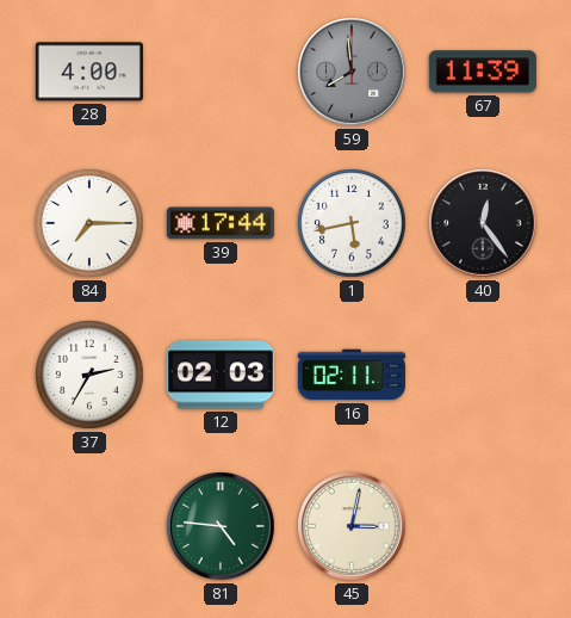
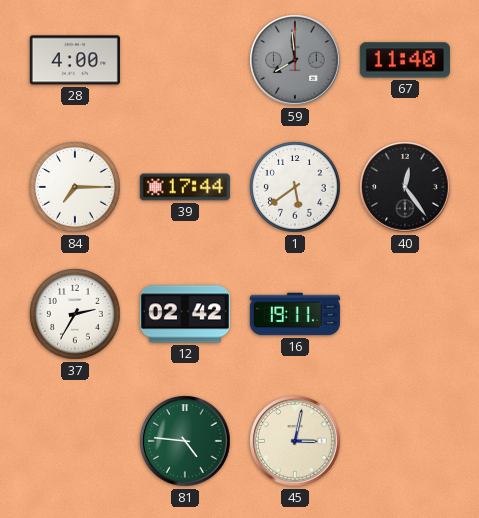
67: 11:39 -> 11:40 (405, 60)
1: 5:43 -> 5:39 (295, 187)
12: 02:03 -> 02:42 (185, 314)
16: 02:11 -> 19:11 (295, 314)
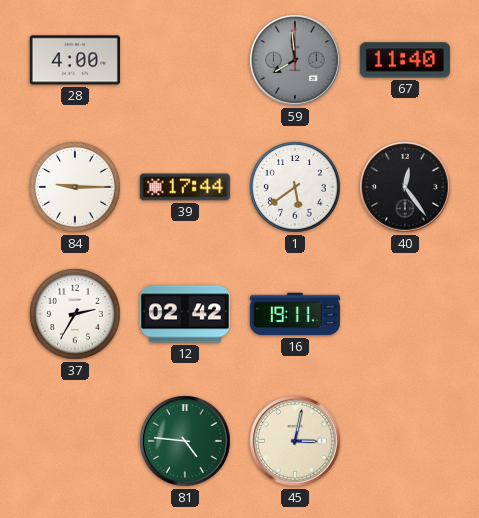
84: 7:15 -> 9:15 (75, 187)
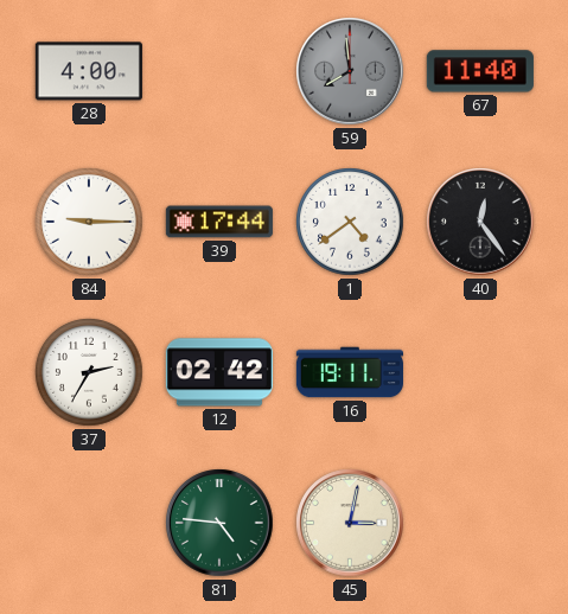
1: 5:39 -> 4:39 (350, 222)
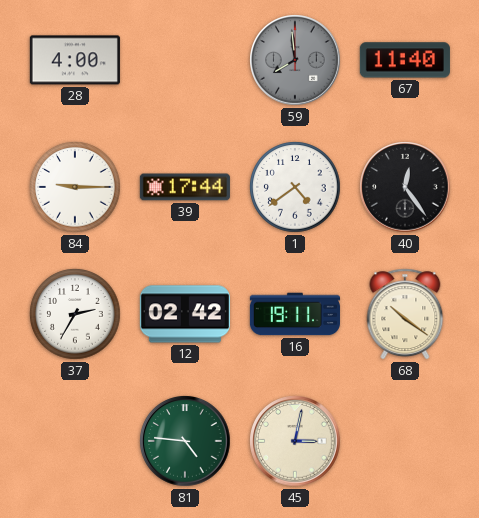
68: none -> 10:21 (405, 314)
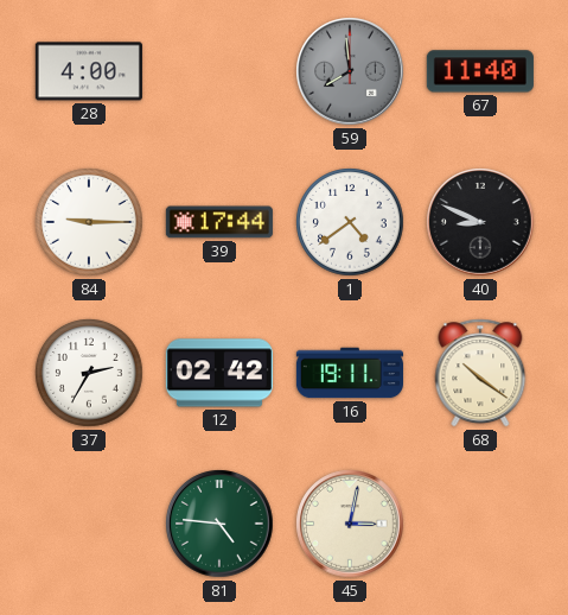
40: 12:24 -> 8:49 (480, 222)
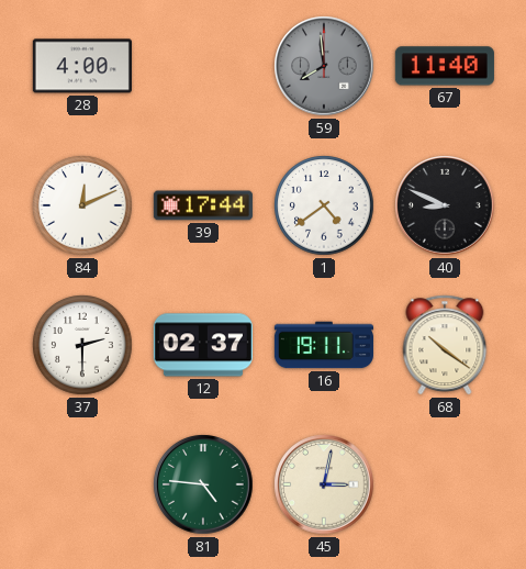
84: 9:15 -> 12:11 (82, 205)
37: 2:35 -> 2:30 (82, 345)
12: 02:42 -> 02:37 (203, 345)
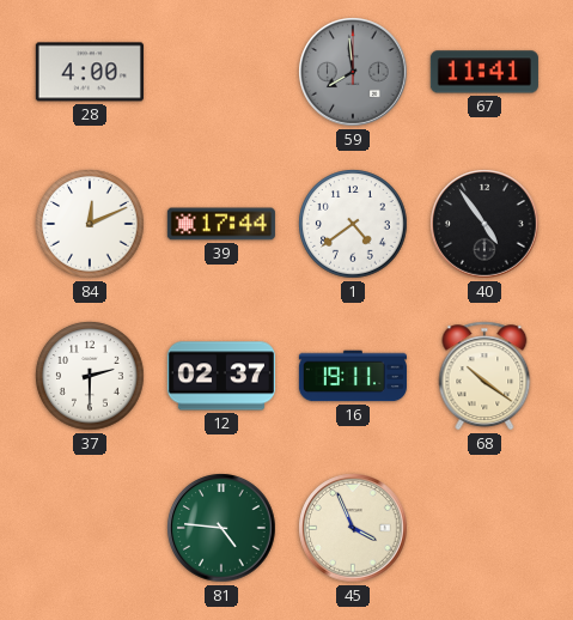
67: 11:40 -> 11:41 (484, 72)
40: 8:49 -> 4:54 (484, 224)
45: 3:02 -> 3:56 (353, 528)
